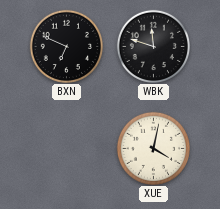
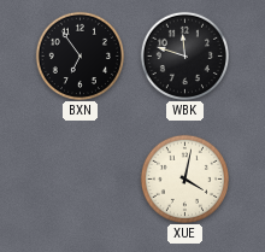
BXN: 6:49 -> 6:54 (79, 55)
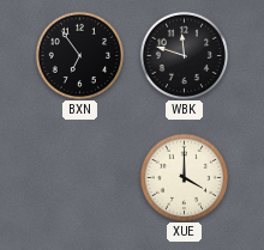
XUE: 4:02 -> 4:00 (184, 177)
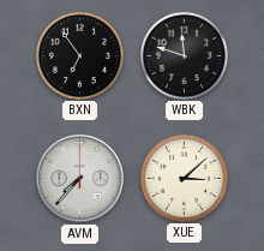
AVM: none -> 7:37 (80, 179)
XUE: 4:00 -> 3:08 (184, 178)
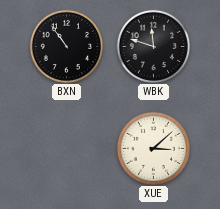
BXN: 6:54 -> 10:54 (66, 46)
AVM: 7:37 -> none (80, 179)
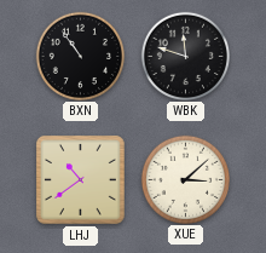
LHJ: none -> 10:39 (80, 179)
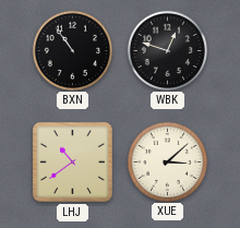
WBK: 11:48 -> 12:48 (167, 50)
